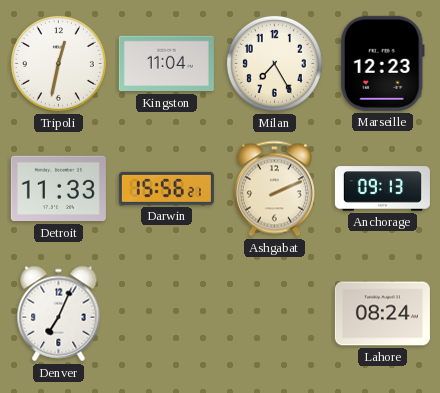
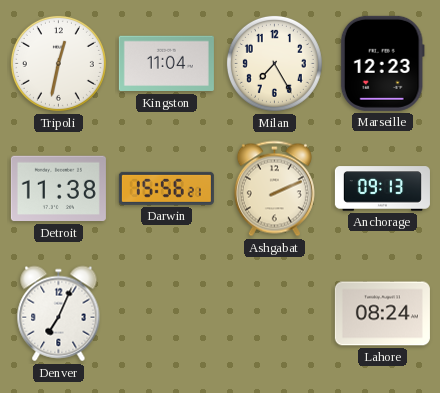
Detroit: 11:33 -> 11:38 (58, 189)
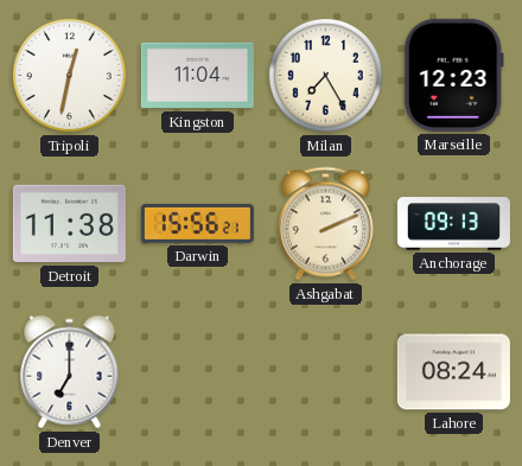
Denver: 7:04 -> 7:00 (70, 372)
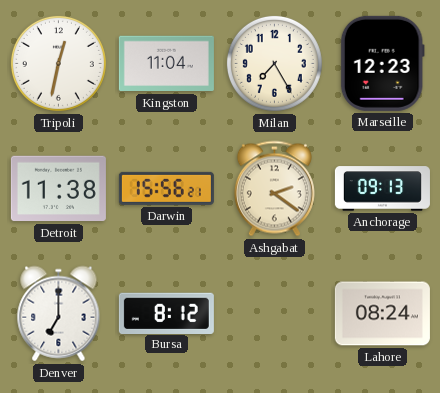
Ashgabat: 2:11 -> 2:21 (274, 189)
Bursa: none -> 8:12 (166, 313)
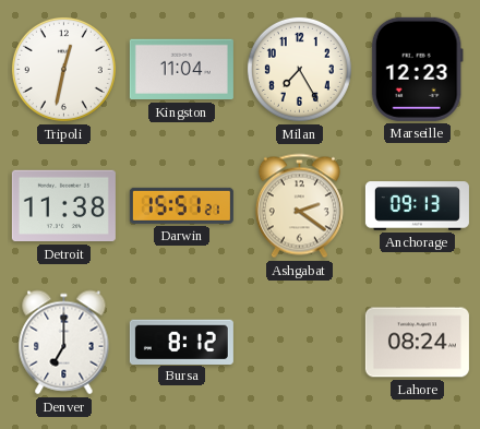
Darwin: 15:56 -> 15:51 (181, 205)
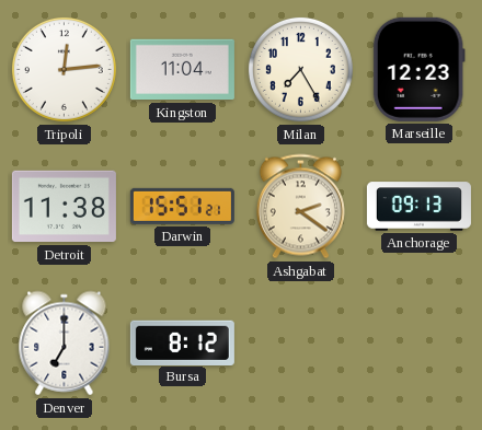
Tripoli: 12:32 -> 12:14 (64, 69)
Lahore: 08:24 -> none (417, 343)
